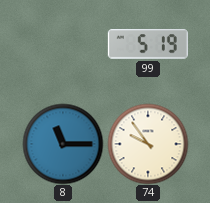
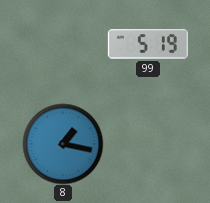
8: 11:15 -> 1:17 (63, 144)
74: 9:54 -> none (148, 144)
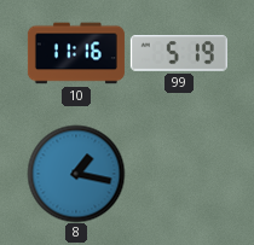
10: none -> 11:16 (76, 53)
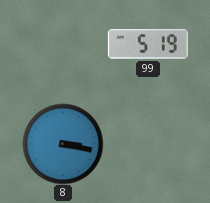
10: 11:16 -> none (76, 53)
8: 1:17 -> 3:17 (63, 144)
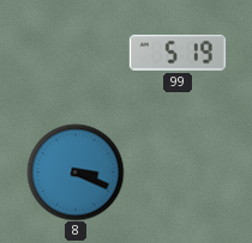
8: 3:17 -> 3:19 (76, 172)
